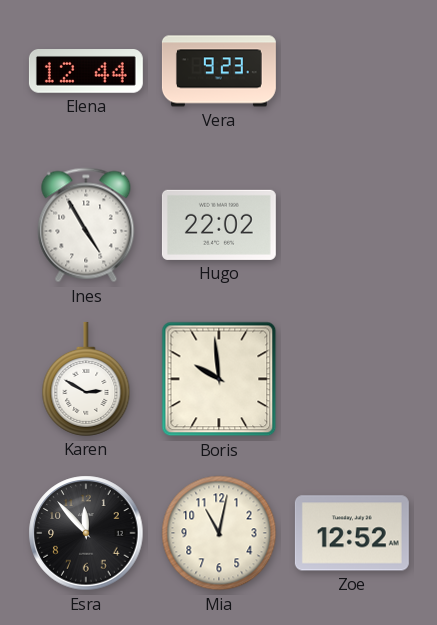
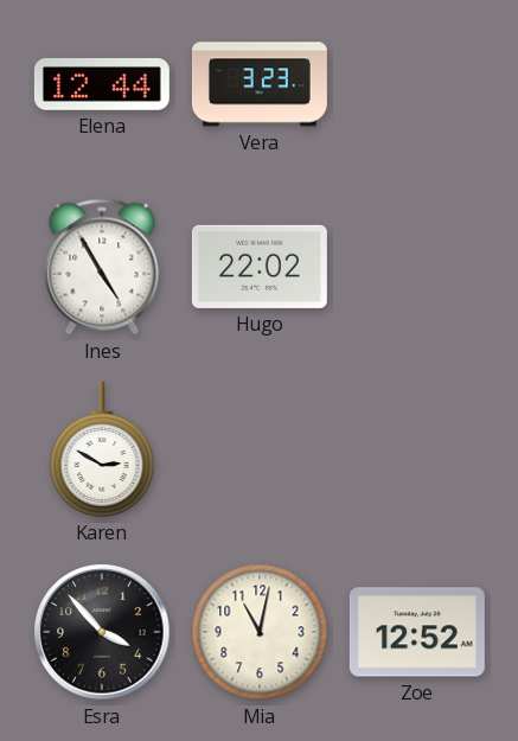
Vera: 9:23 -> 3:23 (260, 84)
Boris: 9:59 -> none (219, 379)
Esra: 11:53 -> 3:53 (102, 632)
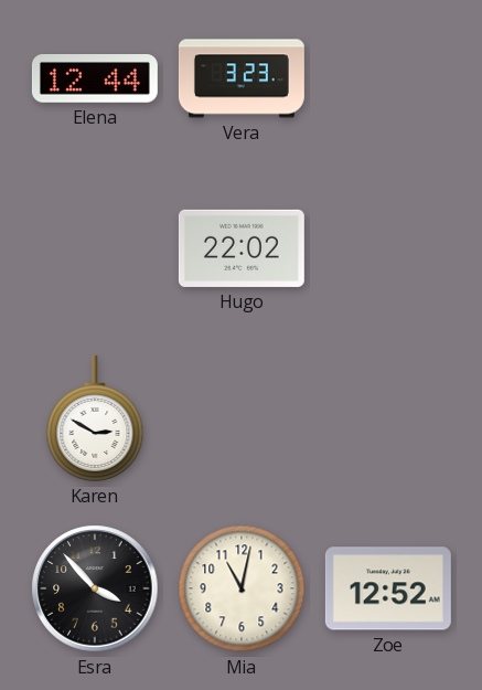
Ines: 4:55 -> none (102, 267)
